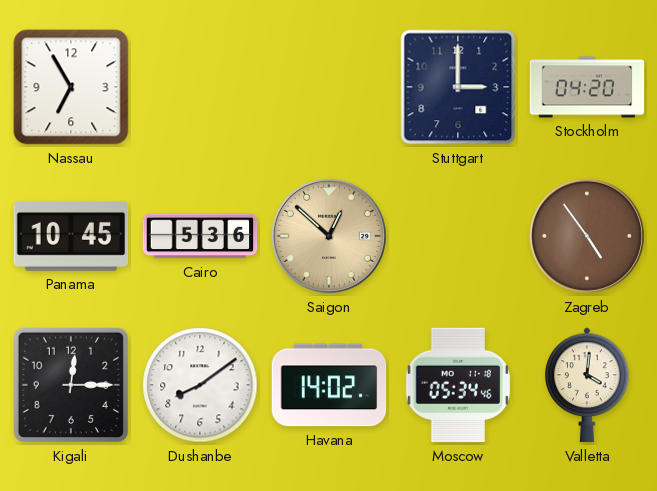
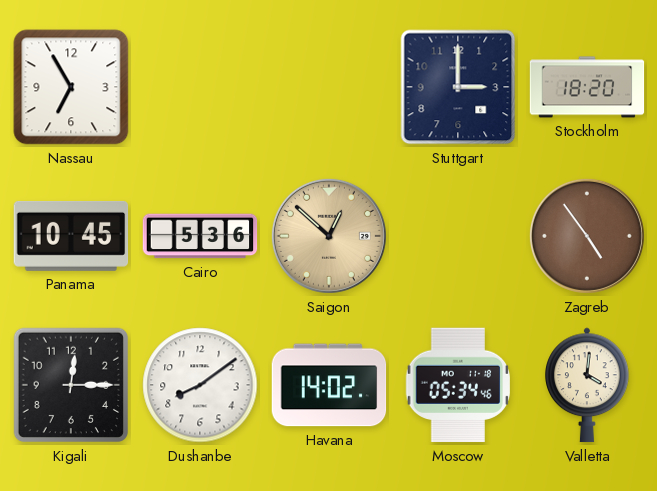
Stockholm: 04:20 -> 18:20 (587, 87)
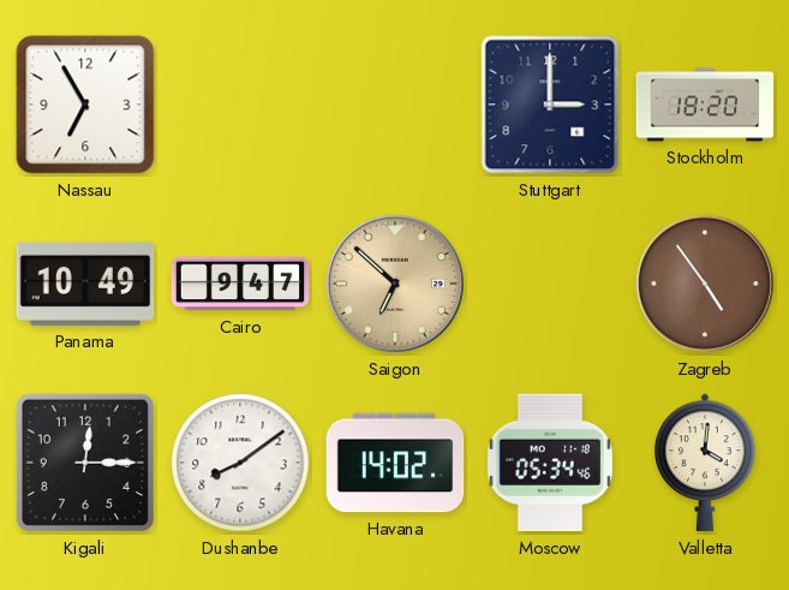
Panama: 10:45 -> 10:49 (85, 284)
Cairo: 5:36 -> 9:47 (240, 284)
Saigon: 12:52 -> 6:52 (395, 284)
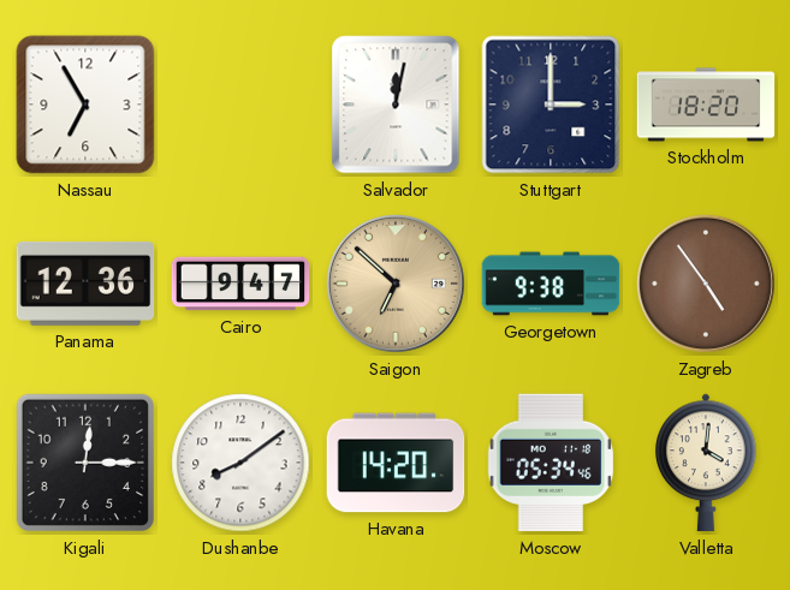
Salvador: none -> 12:02 (396, 105)
Panama: 10:49 -> 12:36 (85, 284)
Georgetown: none -> 9:38 (551, 284)
Havana: 14:02 -> 14:20 (396, 463)
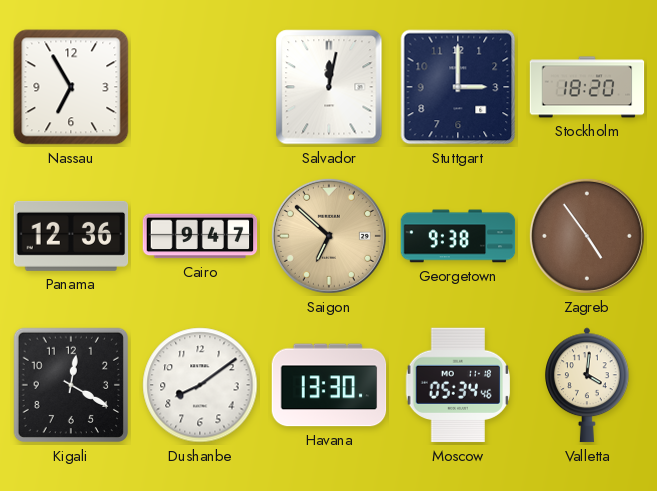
Kigali: 12:15 -> 12:20 (71, 385)
Havana: 14:20 -> 13:30 (329, 385)
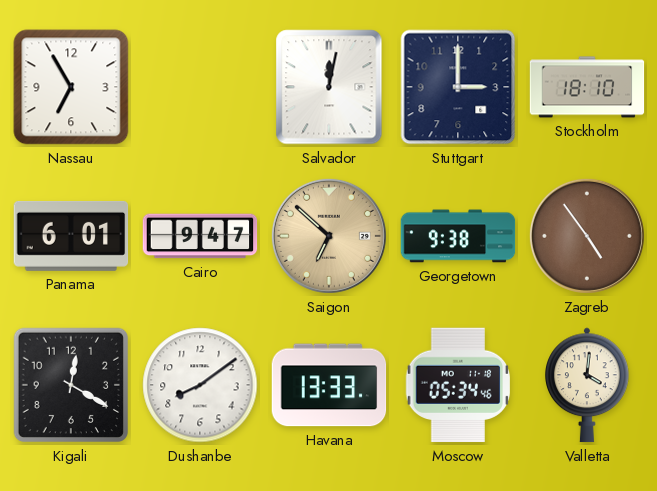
Stockholm: 18:20 -> 18:10 (587, 87)
Panama: 12:36 -> 6:01 (71, 236)
Havana: 13:30 -> 13:33 (329, 385)
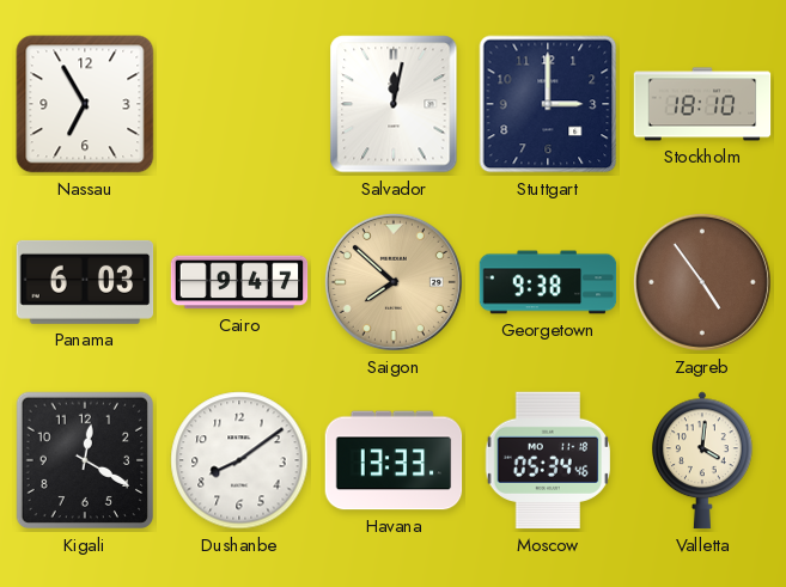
Panama: 6:01 -> 6:03 (85, 282)
Saigon: 6:52 -> 7:52 (394, 282)
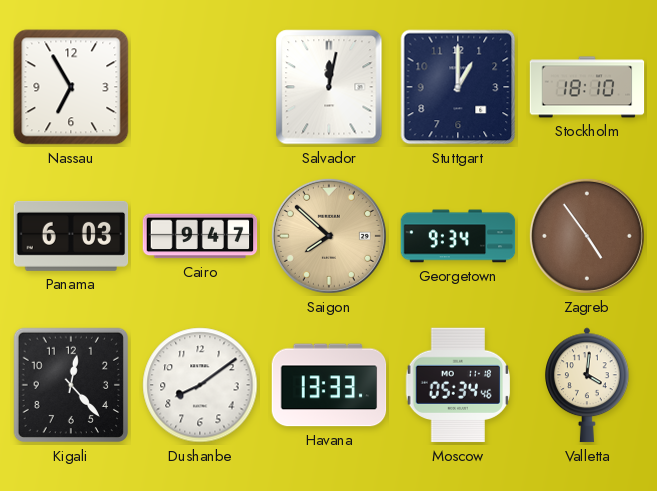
Stuttgart: 3:00 -> 1:00 (458, 87)
Georgetown: 9:38 -> 9:34 (458, 236)
Kigali: 12:20 -> 12:23 (71, 385)
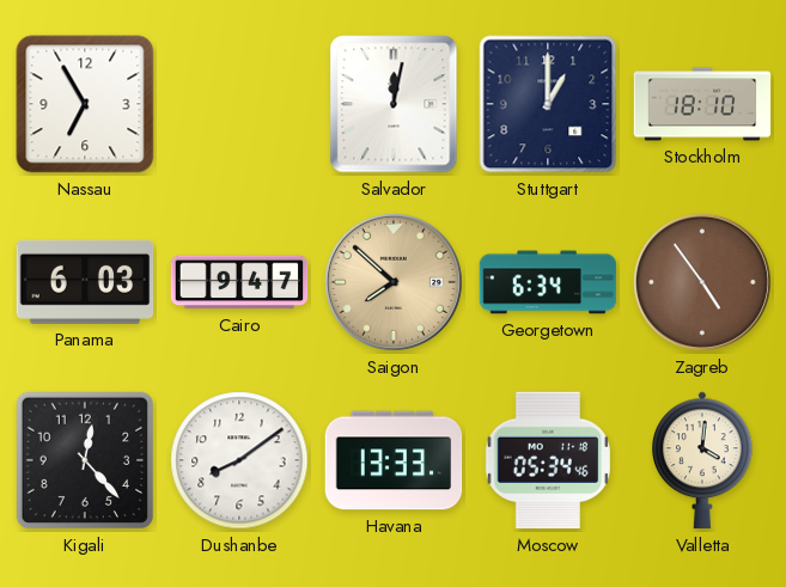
Georgetown: 9:34 -> 6:34 (548, 282)
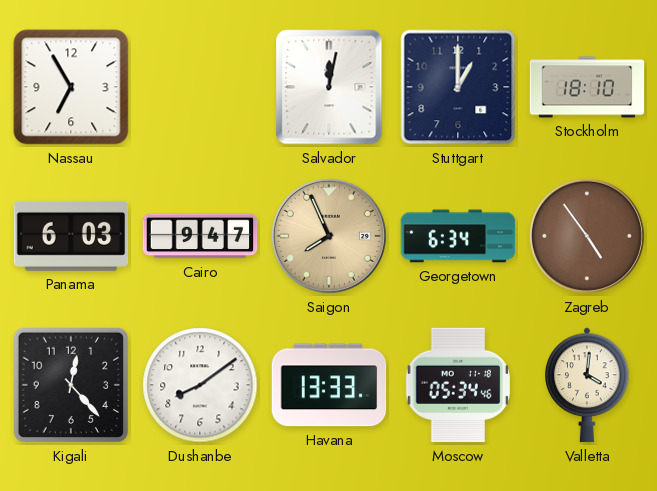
Saigon: 7:52 -> 7:56 (329, 236)
